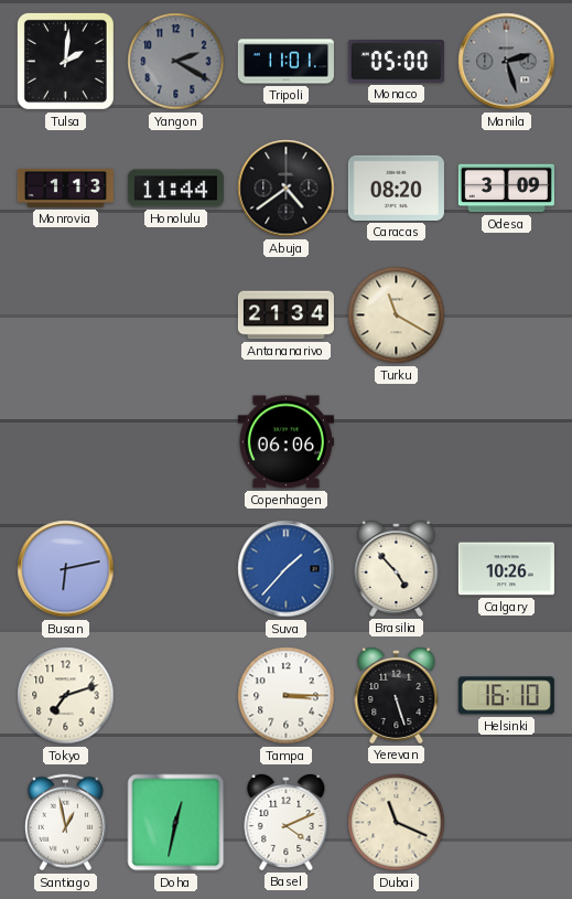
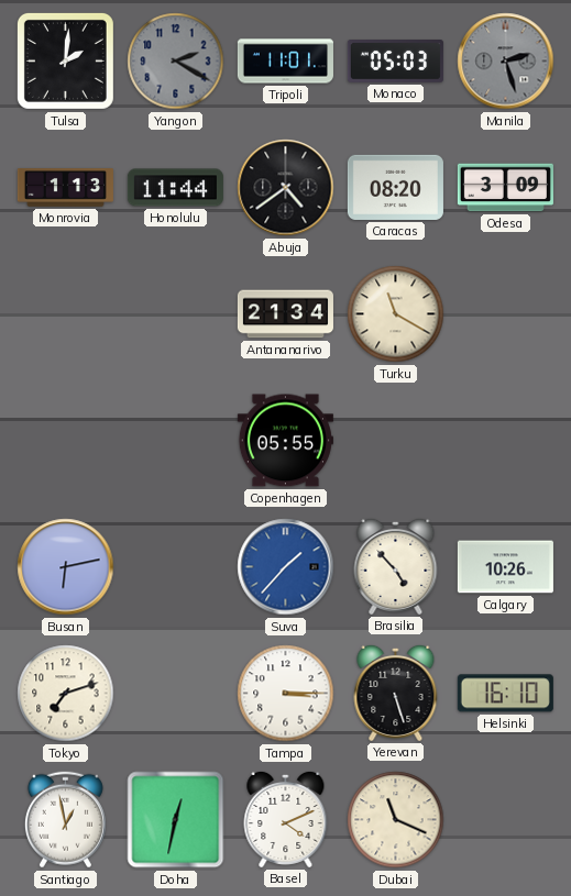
Monaco: 05:00 -> 05:03 (395, 62)
Copenhagen: 06:06 -> 05:55 (285, 441)
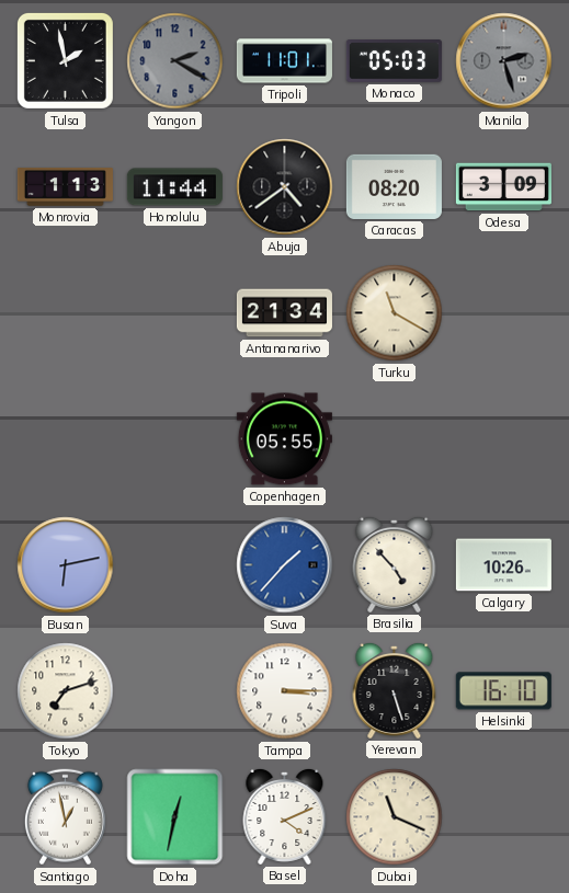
Tulsa: 2:01 -> 1:58 (65, 60)
